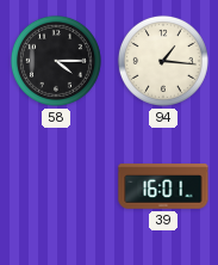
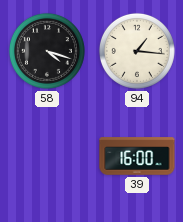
58: 4:15 -> 4:18 (47, 51)
39: 16:01 -> 16:00 (137, 156)
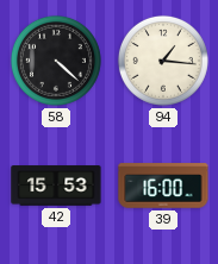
58: 4:18 -> 4:22 (56, 61)
42: none -> 15:53 (56, 186)
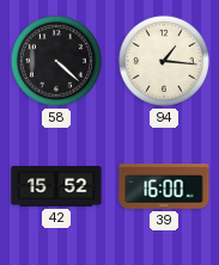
42: 15:53 -> 15:52 (56, 186)
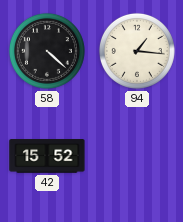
39: 16:00 -> none (164, 186)
